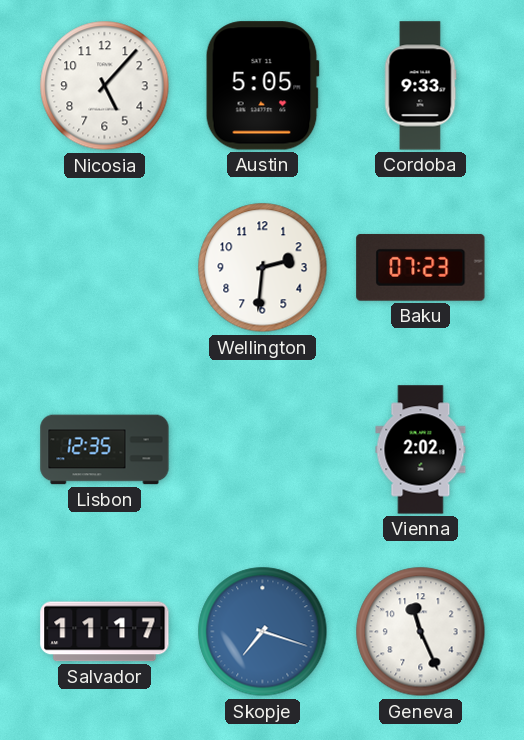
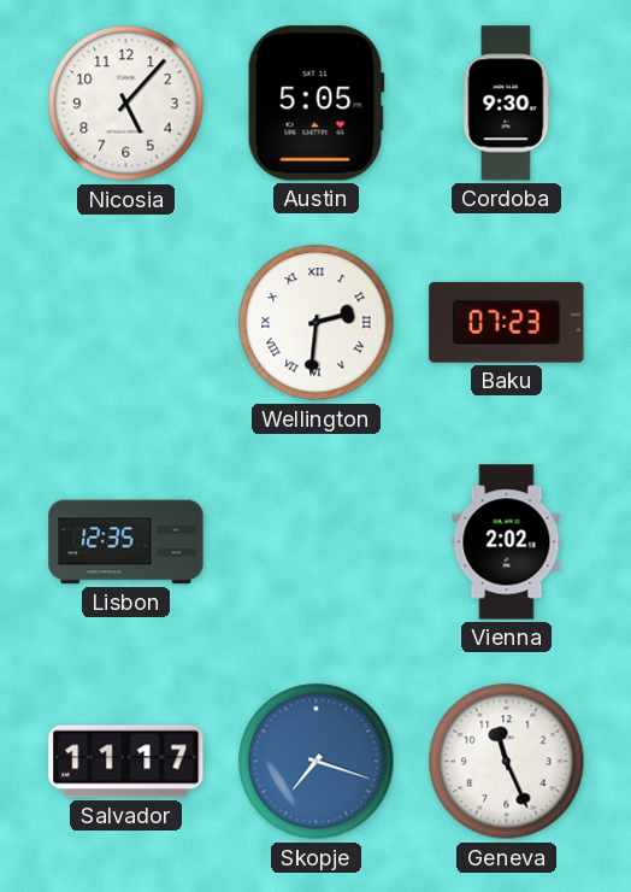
Cordoba: 9:33 -> 9:30 (506, 104)
Wellington numerals: Arabic -> Roman (317, 323)
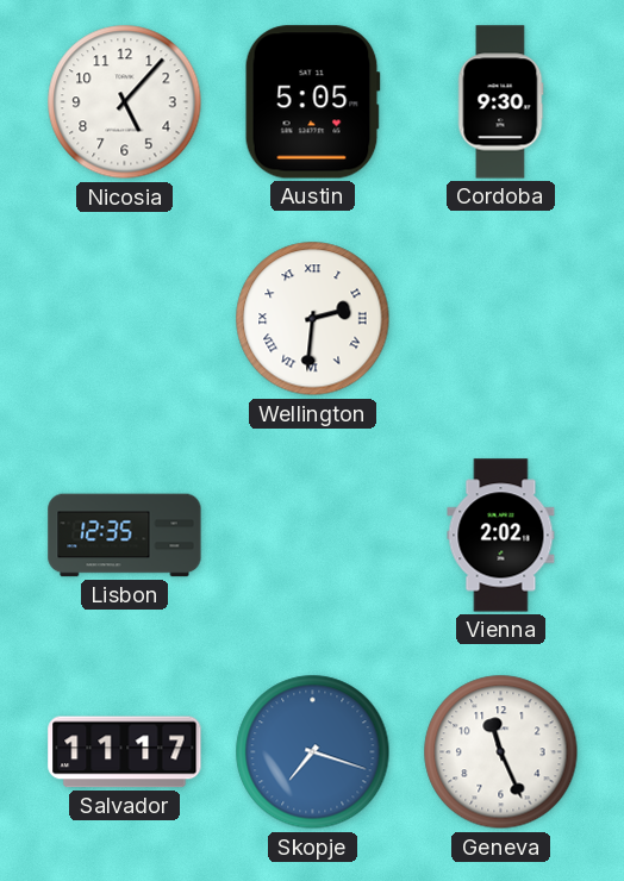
Baku: 07:23 -> none (507, 322)
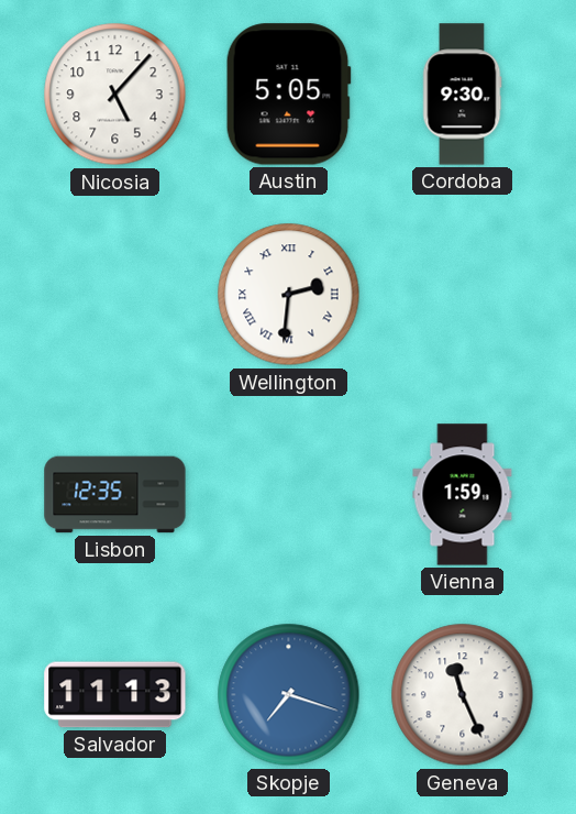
Vienna: 2:02 -> 1:59 (463, 495)
Salvador: 11:17 -> 11:13 (115, 695)
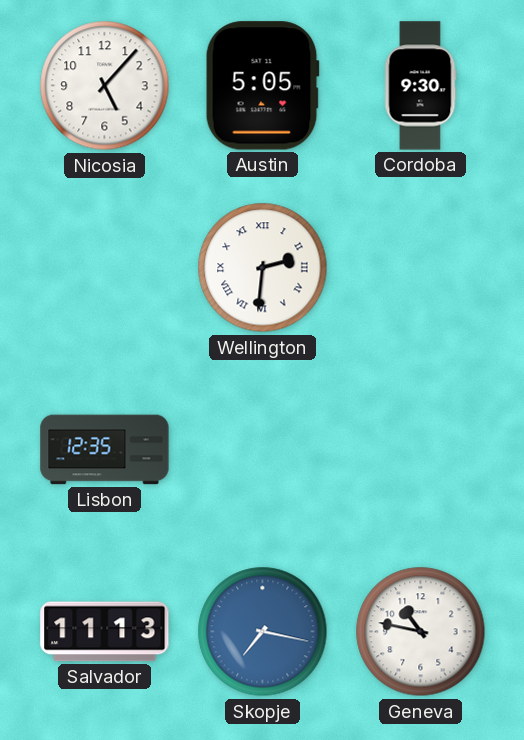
Vienna: 1:59 -> none (463, 495)
Skopje: 7:18 -> 7:17 (263, 632)
Geneva: 11:26 -> 10:47 (421, 632)
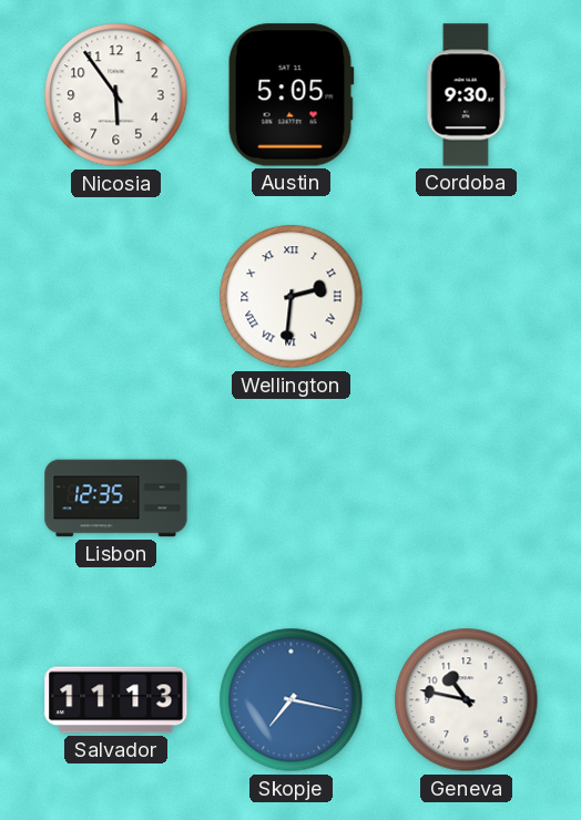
Nicosia: 5:07 -> 5:54 (116, 95)
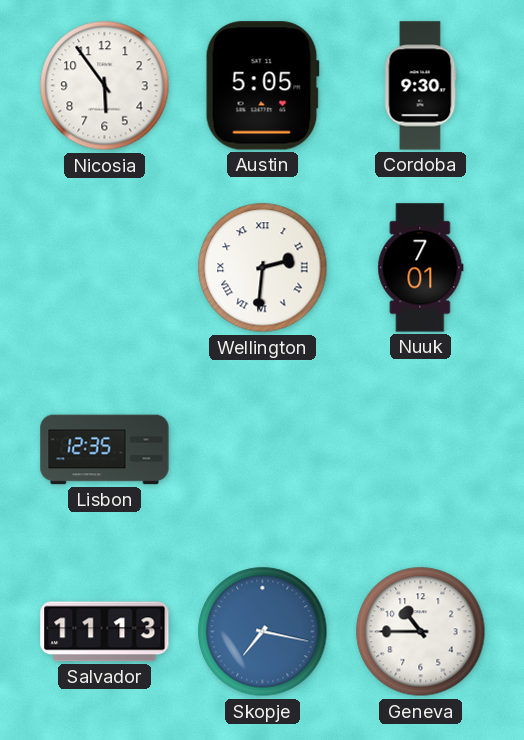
Nuuk: none -> 7:01 (421, 268)
Geneva: 10:47 -> 10:45 (421, 632)
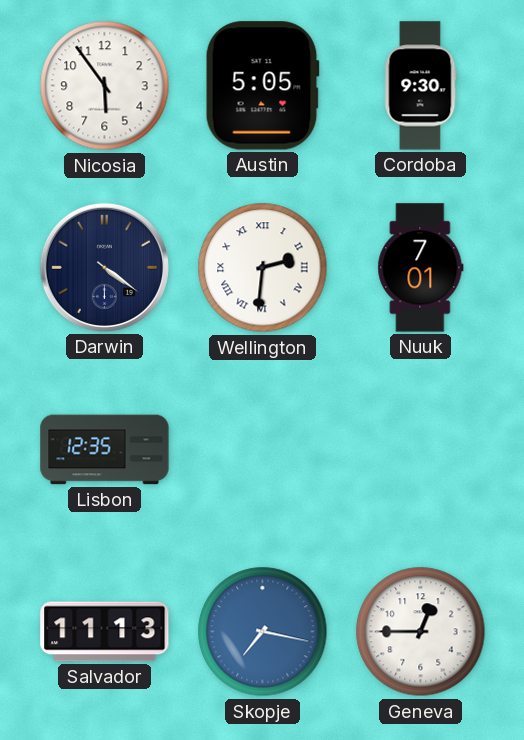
Darwin: none -> 4:21 (104, 267)
Geneva: 10:45 -> 12:45 (421, 632)
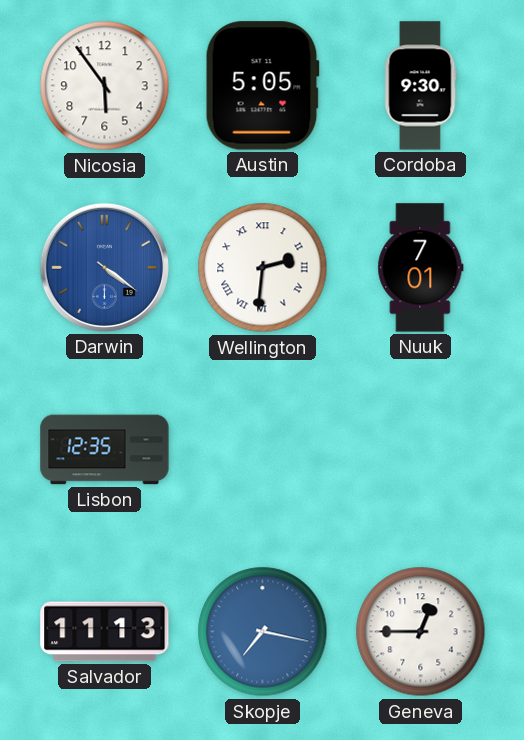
Darwin dial: navy -> blue (104, 267)
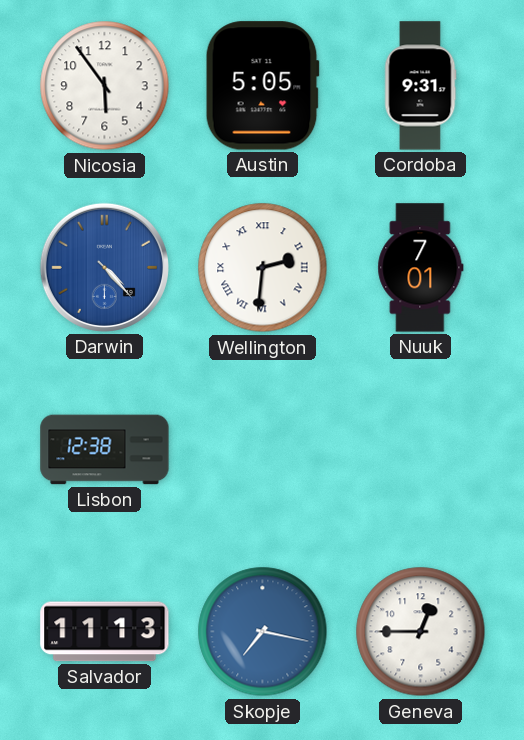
Cordoba: 9:30 -> 9:31 (420, 86)
Darwin: 4:21 -> 4:23 (104, 267)
Lisbon: 12:35 -> 12:38 (105, 450)
